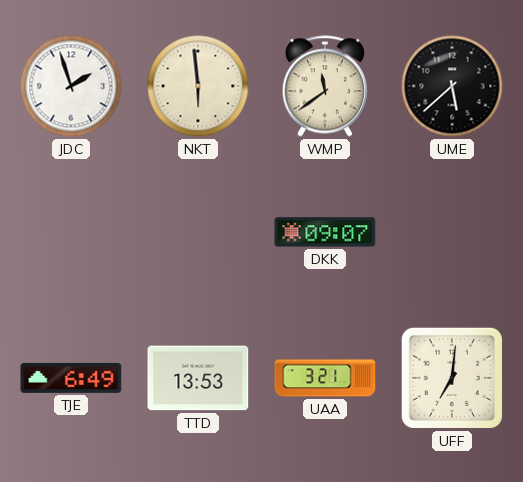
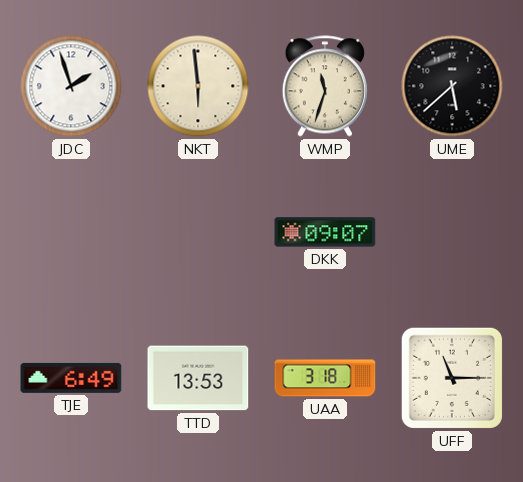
WMP: 11:39 -> 11:33 (325, 86)
UAA: 3:21 -> 3:18 (325, 378)
UFF: 7:01 -> 11:15 (452, 378)
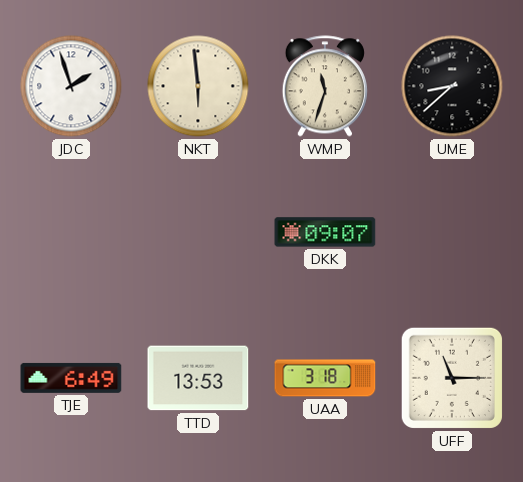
UME: 5:38 -> 8:38 (452, 86)
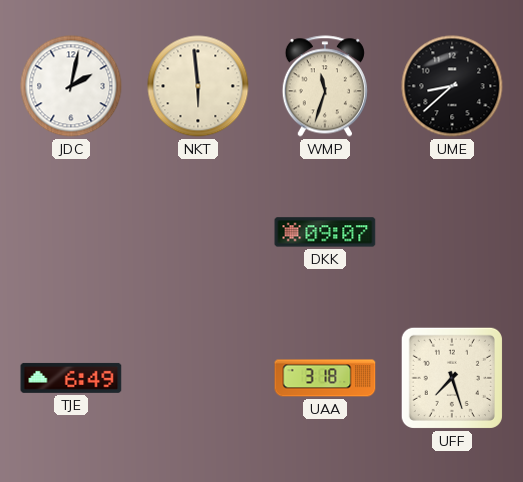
JDC: 1:57 -> 2:02 (71, 86)
TTD: 13:53 -> none (198, 378)
UFF: 11:15 -> 7:27 (452, 378)
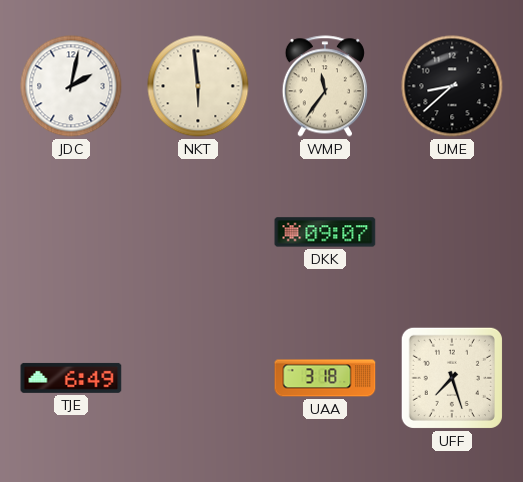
WMP: 11:33 -> 11:36 (325, 86)
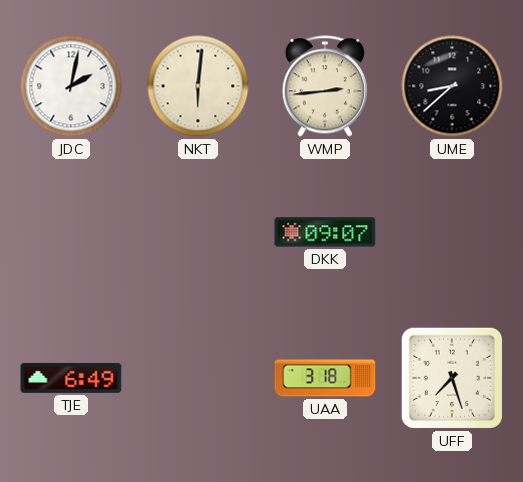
NKT: 5:59 -> 6:01 (198, 86)
WMP: 11:36 -> 2:44 (325, 86)
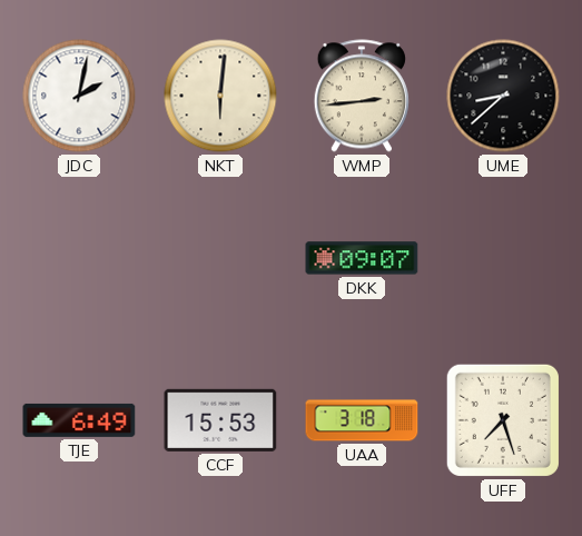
CCF: none -> 15:53 (220, 420)
